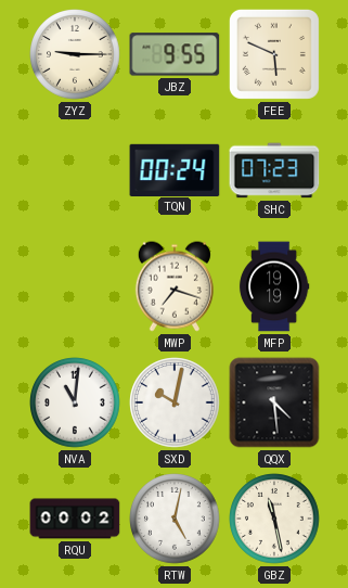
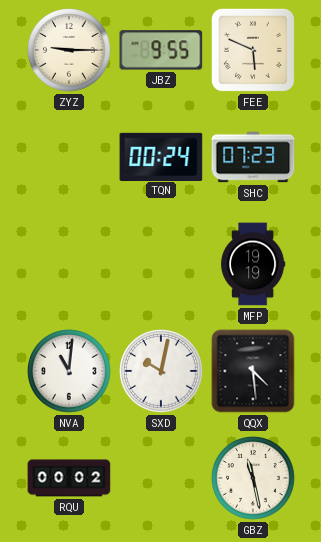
MWP: 7:18 -> none (175, 286)
RTW: 5:02 -> none (175, 519)
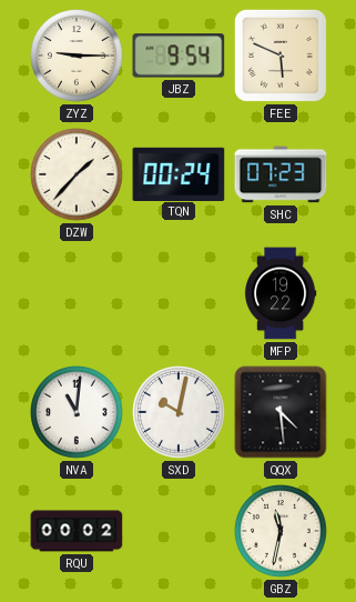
JBZ: 9:55 -> 9:54 (179, 56)
DZW: none -> 1:37 (77, 174)
MFP: 19:19 -> 19:22 (281, 293)
GBZ: 11:28 -> 11:32 (281, 531)
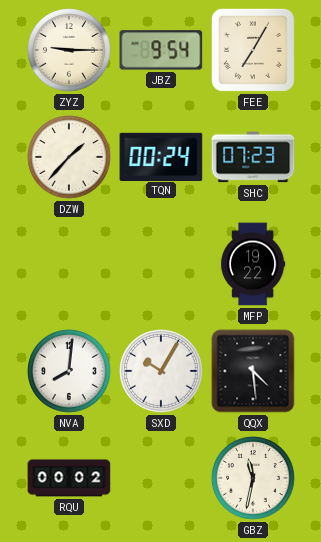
FEE: 5:49 -> 7:05 (253, 50)
NVA: 11:01 -> 8:01 (69, 371)
SXD: 10:02 -> 10:05 (161, 371)
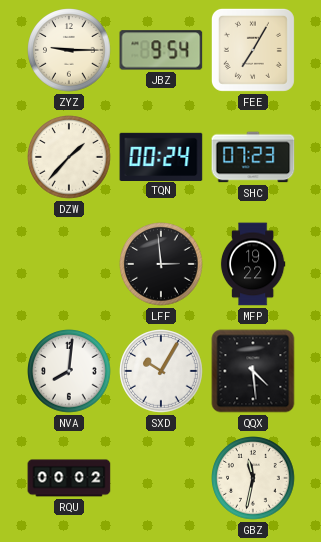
LFF: none -> 2:59 (161, 264)
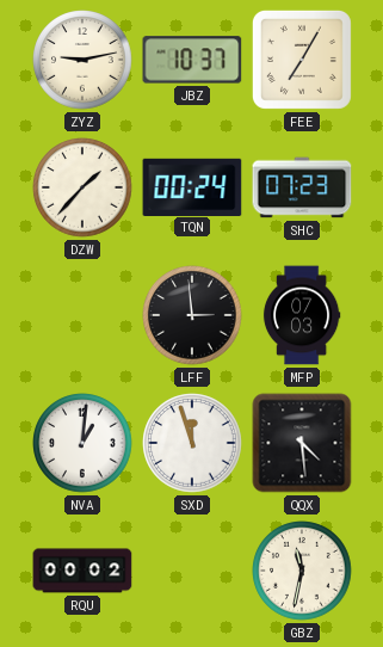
ZYZ: 9:15 -> 9:13 (82, 60)
JBZ: 9:54 -> 10:37 (192, 60)
MFP: 19:22 -> 07:03 (302, 315)
NVA: 8:01 -> 1:01 (82, 443)
SXD: 10:05 -> 11:57 (192, 443)
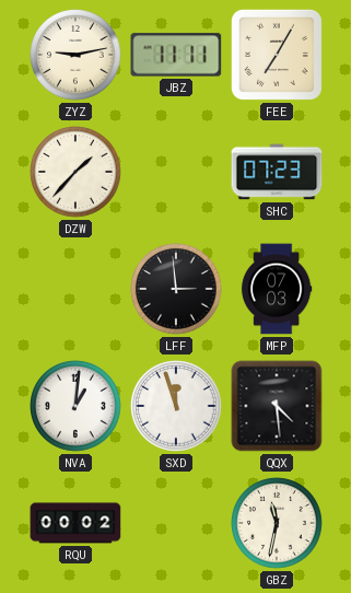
JBZ: 10:37 -> 11:11 (176, 55)
TQN: 00:24 -> none (192, 186)
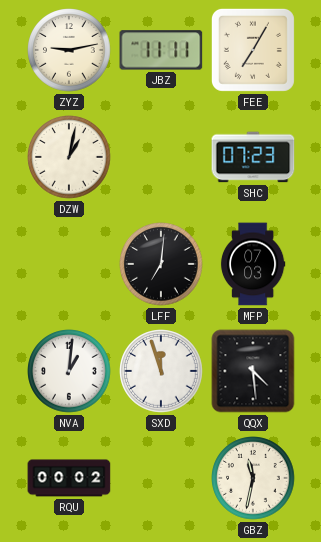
DZW: 1:37 -> 1:02 (69, 157)
LFF: 2:59 -> 7:01 (161, 264)
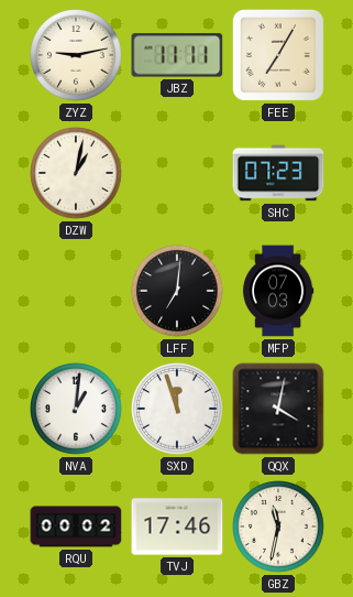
QQX: 4:29 -> 4:02 (278, 409)
TVJ: none -> 17:46 (177, 527)
